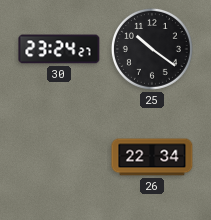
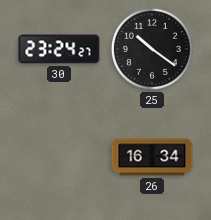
26: 22:34 -> 16:34 (152, 157)
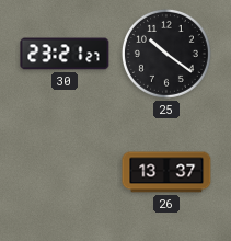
30: 23:24 -> 23:21 (65, 54)
26: 16:34 -> 13:37 (166, 172)
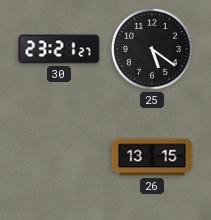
25: 10:21 -> 5:21 (152, 49)
26: 13:37 -> 13:15 (152, 157)
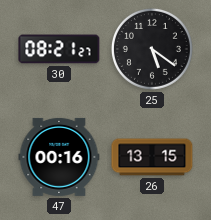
30: 23:21 -> 08:21 (59, 49)
47: none -> 00:16 (59, 157)
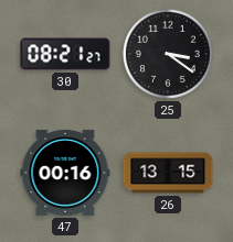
25: 5:21 -> 3:21 (168, 54)
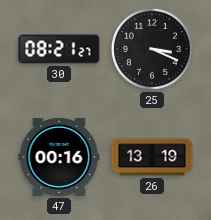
25: 3:21 -> 3:19 (152, 49)
26: 13:15 -> 13:19 (152, 157)
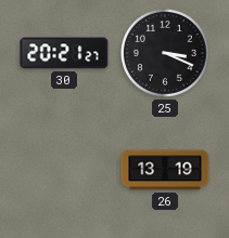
30: 08:21 -> 20:21 (64, 53)
47: 00:16 -> none (59, 157)
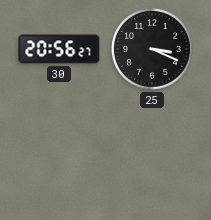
30: 20:21 -> 20:56 (59, 49)
26: 13:19 -> none (165, 170)
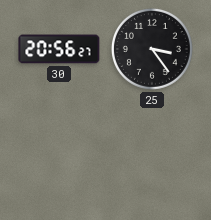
25: 3:19 -> 3:24 (152, 49)
